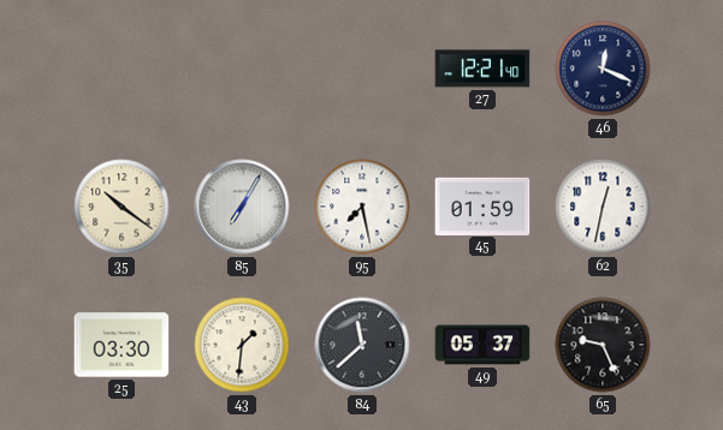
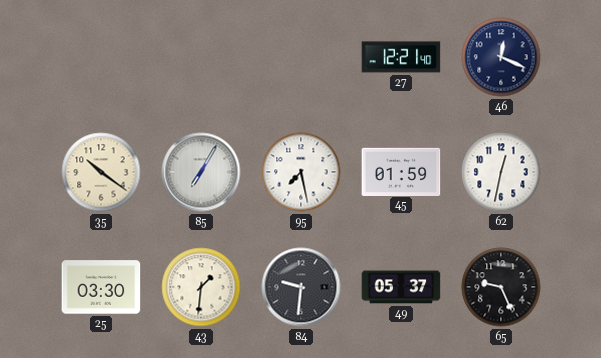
84: 11:38 -> 9:31 (301, 287)
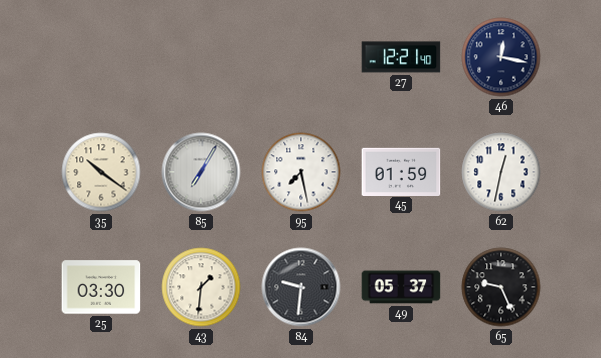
46: 12:19 -> 12:17 (501, 57)
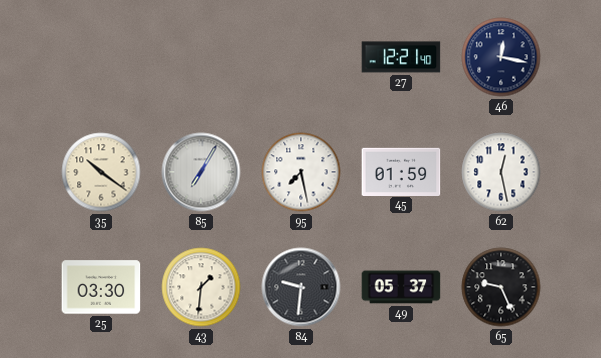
62: 12:32 -> 12:28 (501, 172)
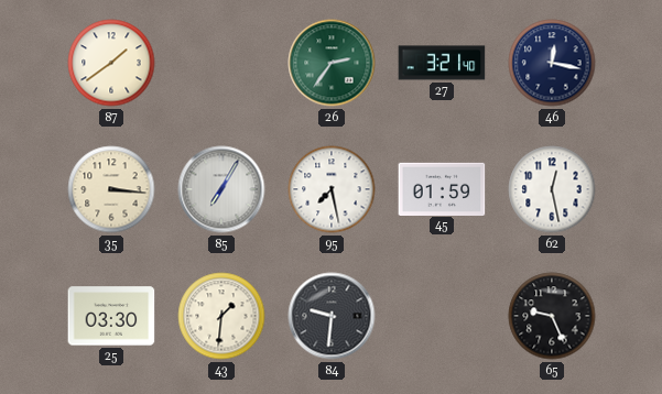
87: none -> 1:39 (111, 63)
26: none -> 2:36 (332, 63)
27: 12:21 -> 3:21 (442, 63)
35: 10:21 -> 3:16 (111, 189)
49: 05:37 -> none (401, 287)
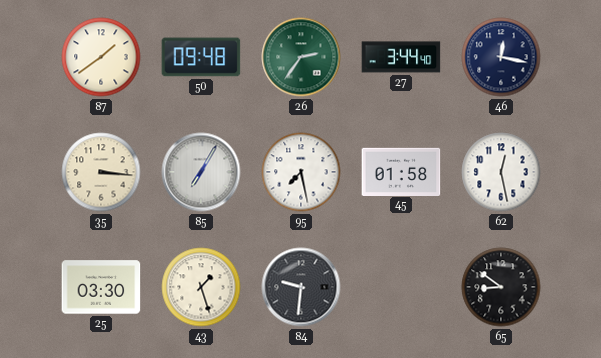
50: none -> 09:48 (201, 57)
27: 3:21 -> 3:44 (401, 57)
45: 01:59 -> 01:58 (401, 171)
43: 1:31 -> 1:27 (201, 287)
65: 9:26 -> 8:51 (501, 287)
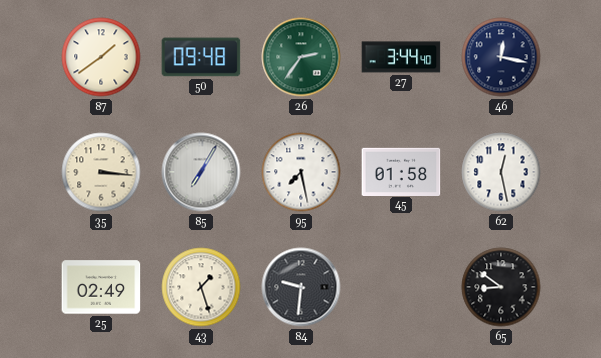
25: 03:30 -> 02:49 (101, 287)
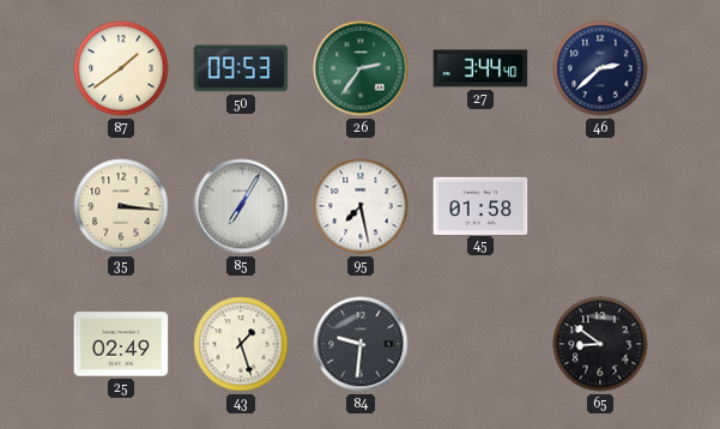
50: 09:48 -> 09:53 (241, 68)
46: 12:17 -> 2:38 (600, 68)
62: 12:28 -> none (501, 172)
